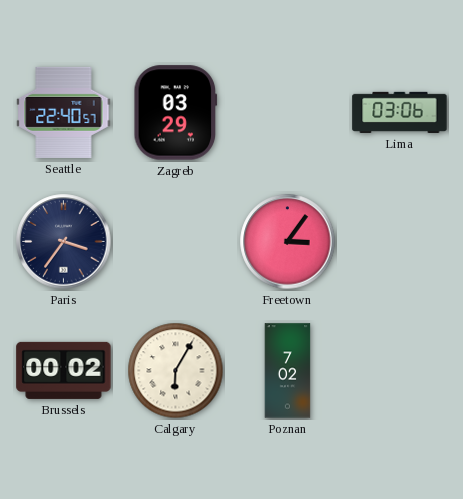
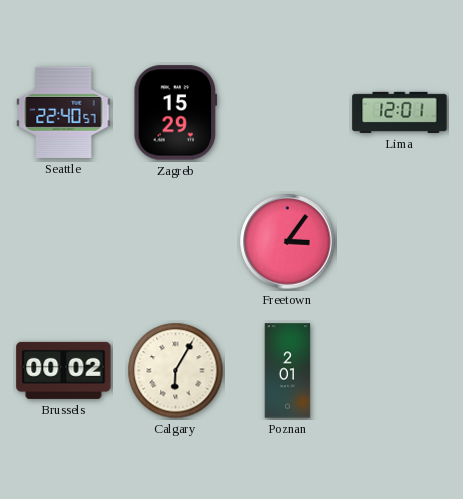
Zagreb: 03:29 -> 15:29 (176, 113)
Lima: 03:06 -> 12:01 (400, 112)
Paris: 3:36 -> none (64, 242)
Poznan: 7:02 -> 2:01 (288, 371)
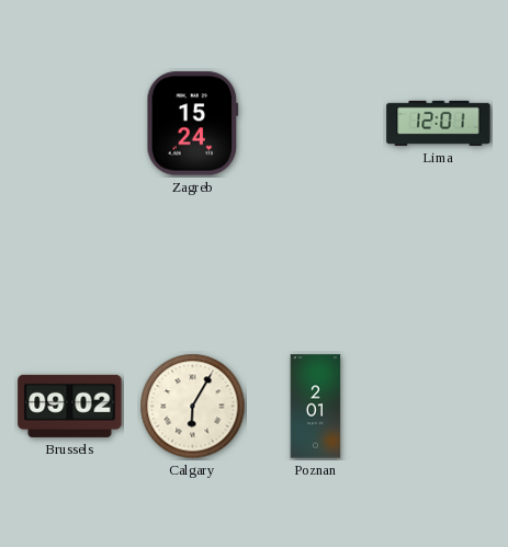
Seattle: 22:40 -> none (64, 112)
Zagreb: 15:29 -> 15:24 (193, 124)
Freetown: 3:06 -> none (288, 242)
Brussels: 00:02 -> 09:02 (70, 406)
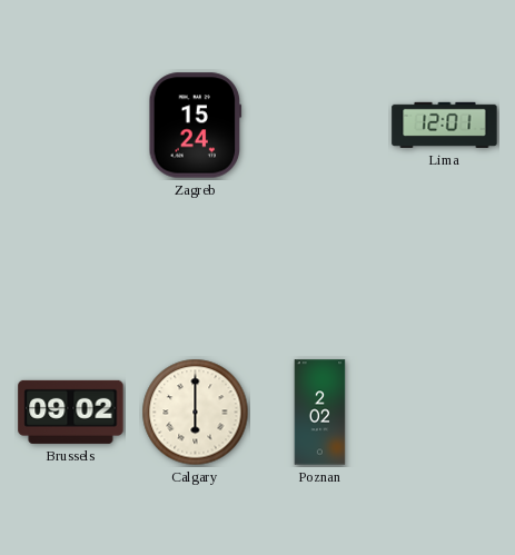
Calgary: 6:05 -> 6:00 (196, 413)
Poznan: 2:01 -> 2:02 (320, 413)
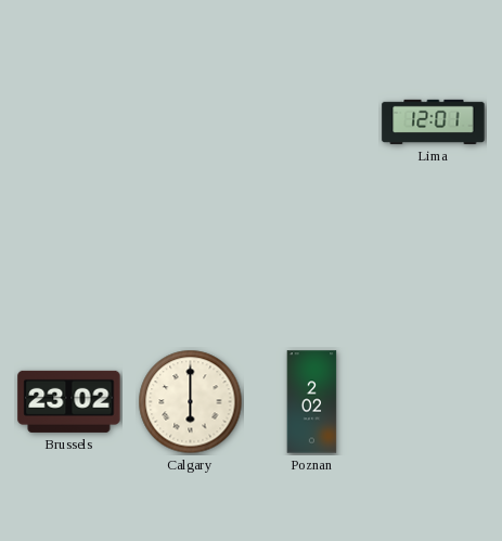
Zagreb: 15:24 -> none (196, 126)
Brussels: 09:02 -> 23:02 (69, 401)
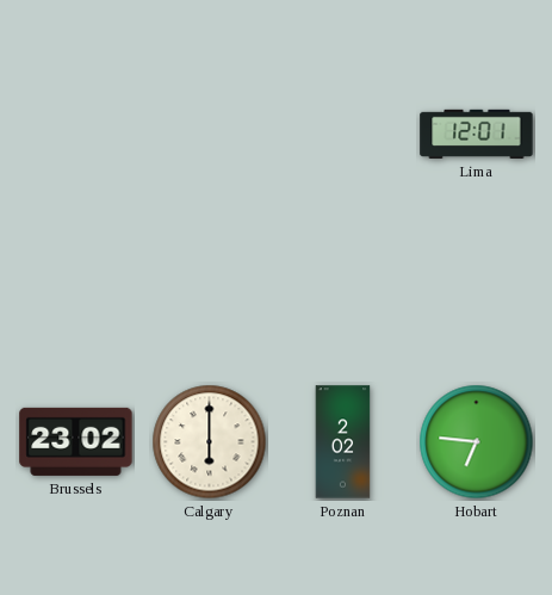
Hobart: none -> 6:46 (477, 442)
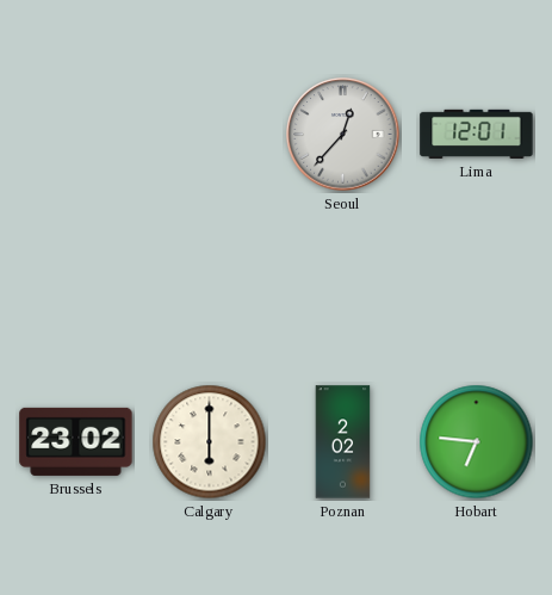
Seoul: none -> 12:37 (343, 135)
